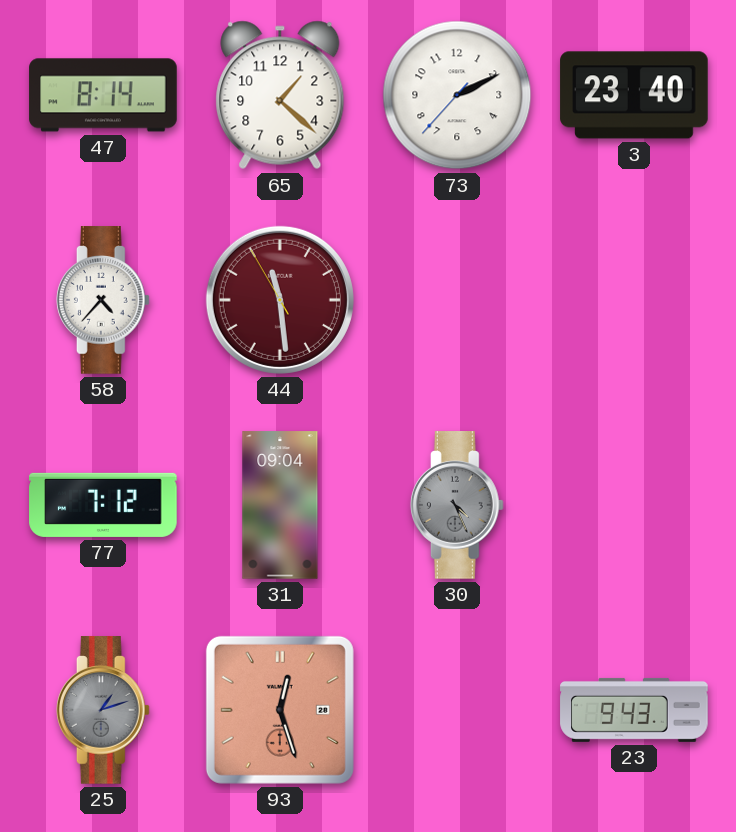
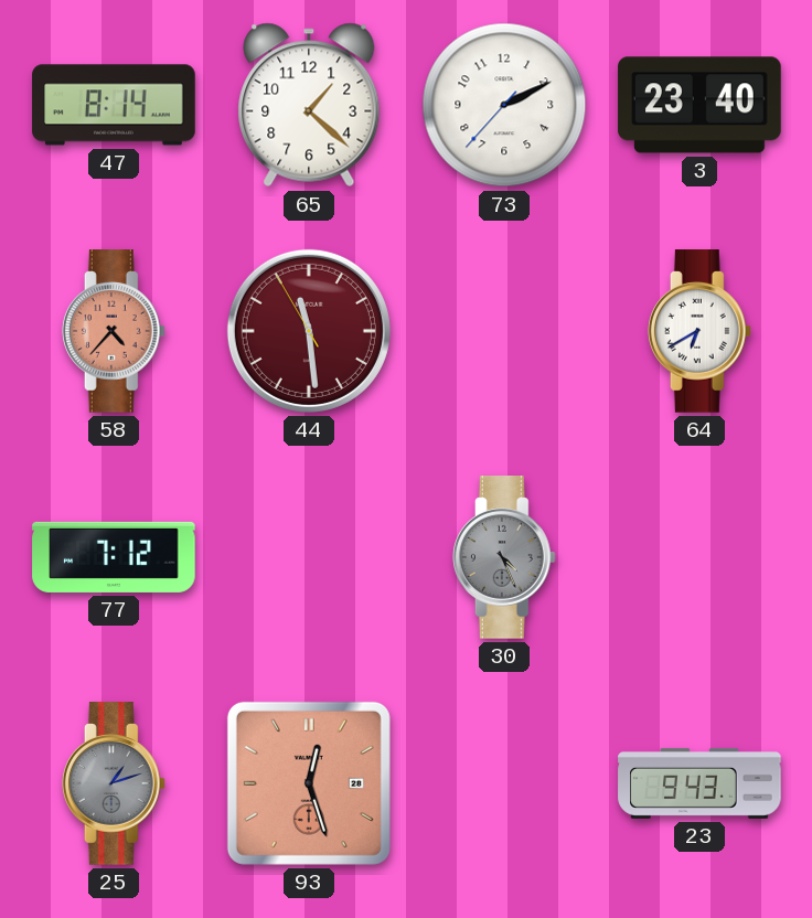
58 dial: white -> salmon (114, 331)
64: none -> 6:40 (699, 331)
31: 09:04 -> none (280, 505)
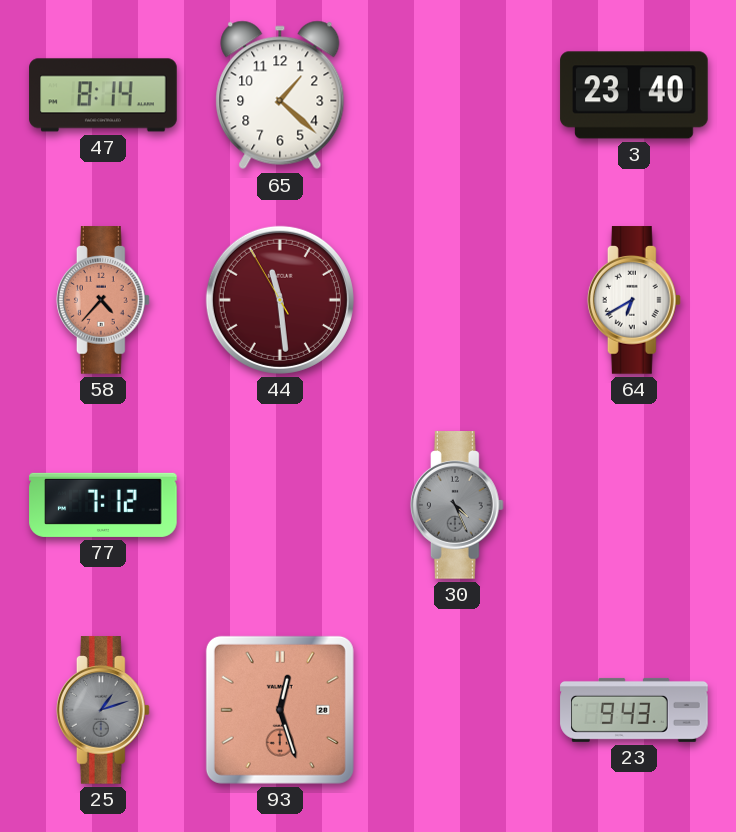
73: 2:10 -> none (504, 105)
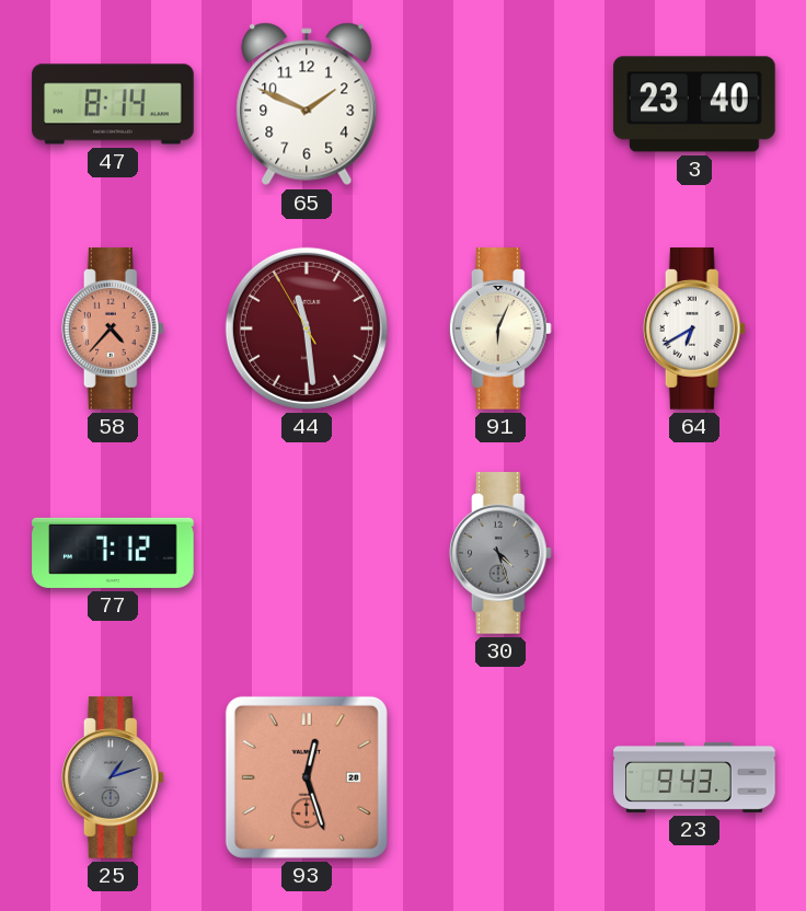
65: 1:22 -> 1:49 (307, 104)
91: none -> 6:04 (500, 328)
30: 4:26 -> 4:27 (500, 553)
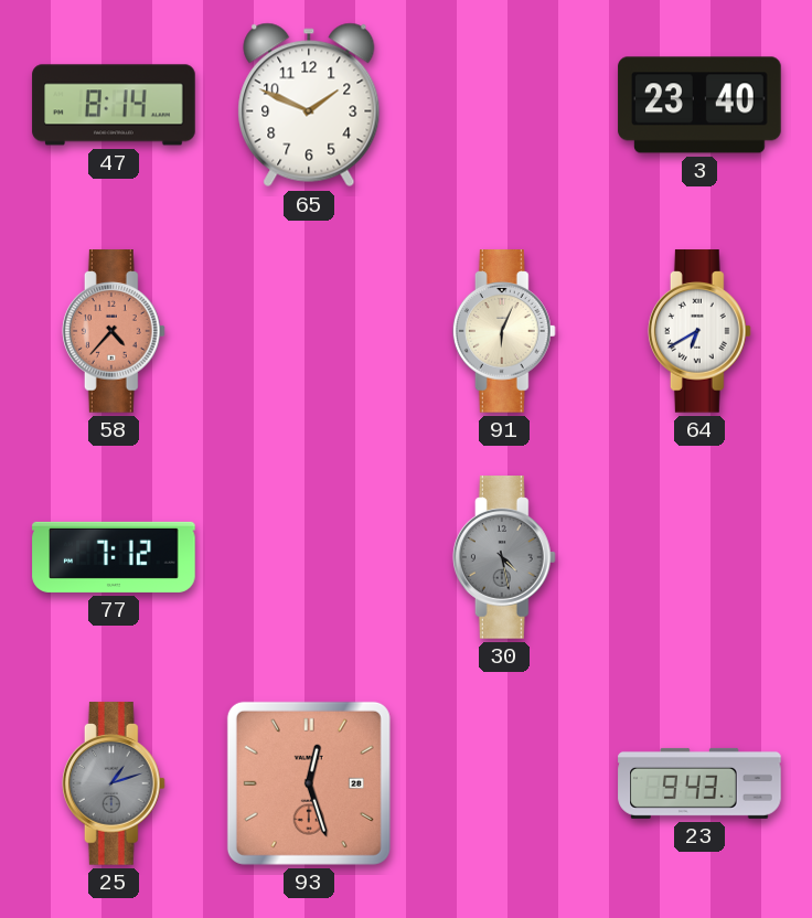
44: 11:28 -> none (307, 328)
30: 4:27 -> 4:28 (504, 557)
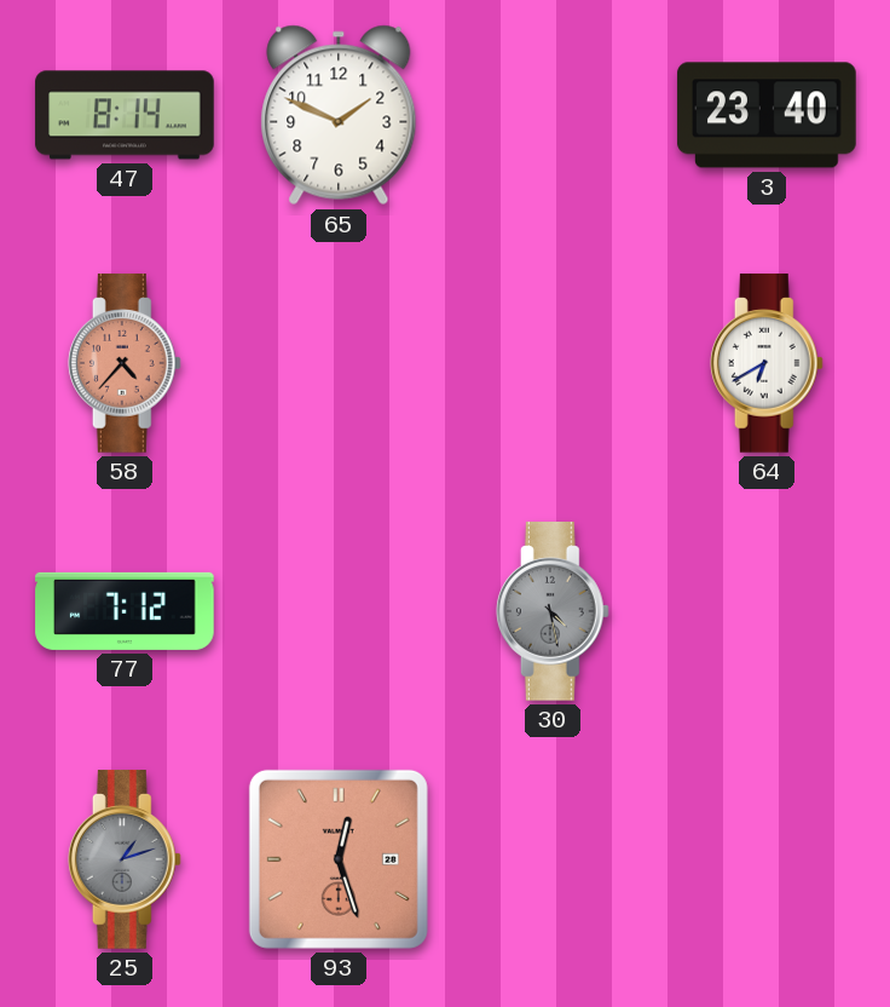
91: 6:04 -> none (504, 331)
23: 9:43 -> none (699, 783)
